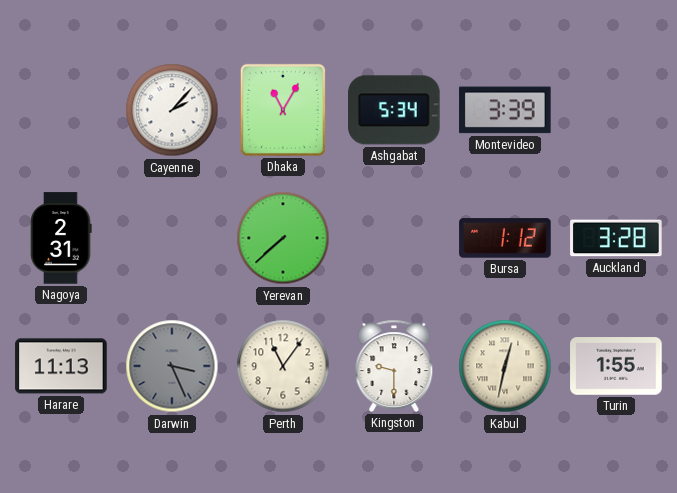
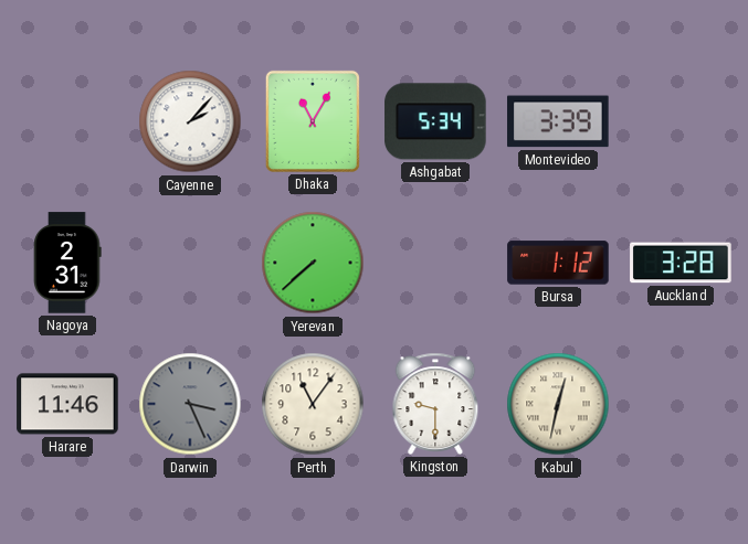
Harare: 11:13 -> 11:46 (67, 404)
Turin: 1:55 -> none (616, 366)
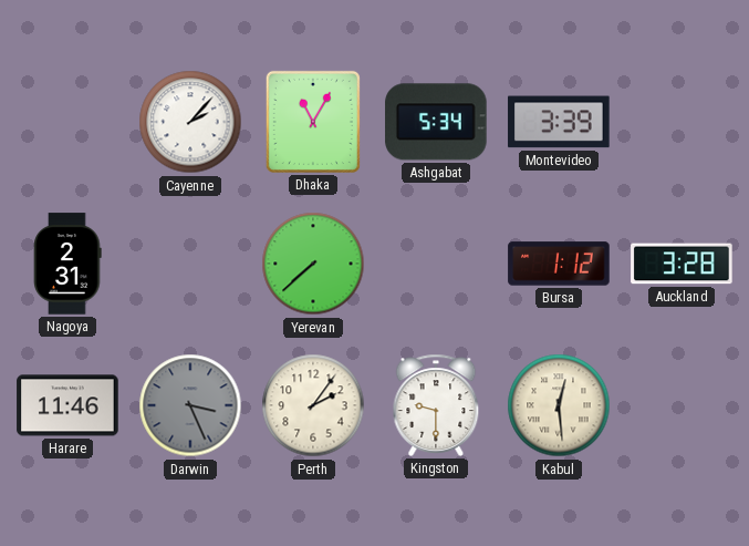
Perth: 11:06 -> 2:06 (313, 405)
Kabul: 12:32 -> 12:29 (559, 405)
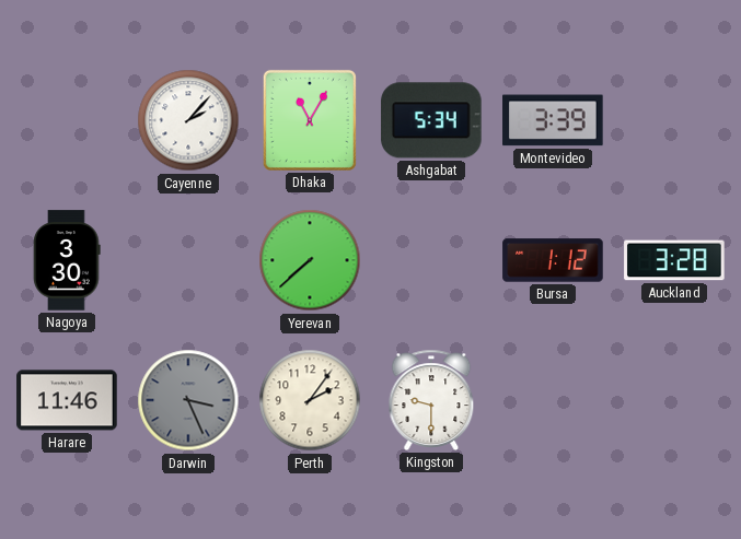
Nagoya: 2:31 -> 3:30 (67, 260)
Kabul: 12:29 -> none (559, 405)
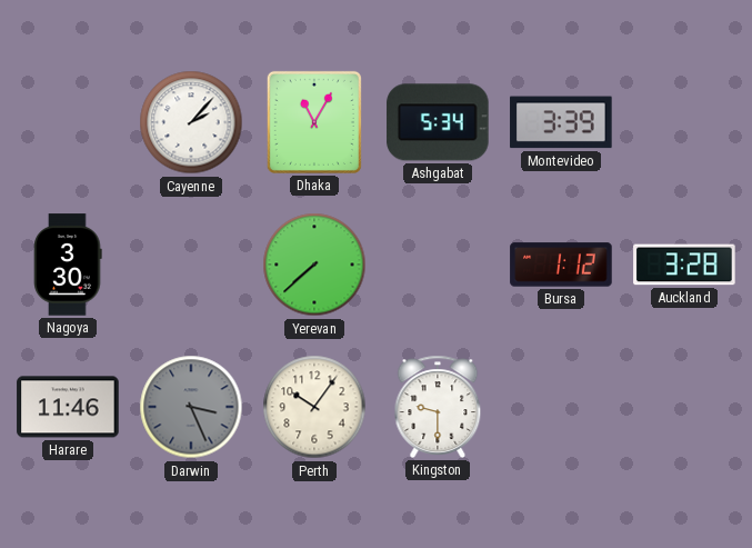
Perth: 2:06 -> 10:06 (314, 407)
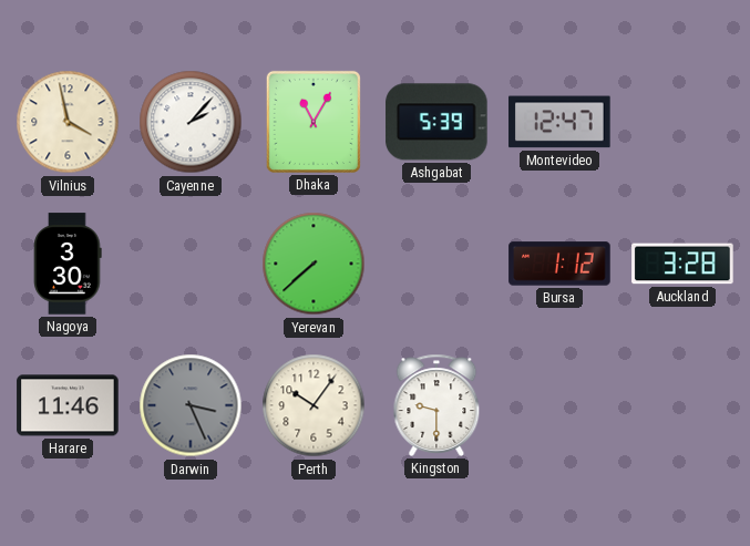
Vilnius: none -> 3:58 (68, 122)
Ashgabat: 5:34 -> 5:39 (436, 122)
Montevideo: 3:39 -> 12:47 (559, 122)
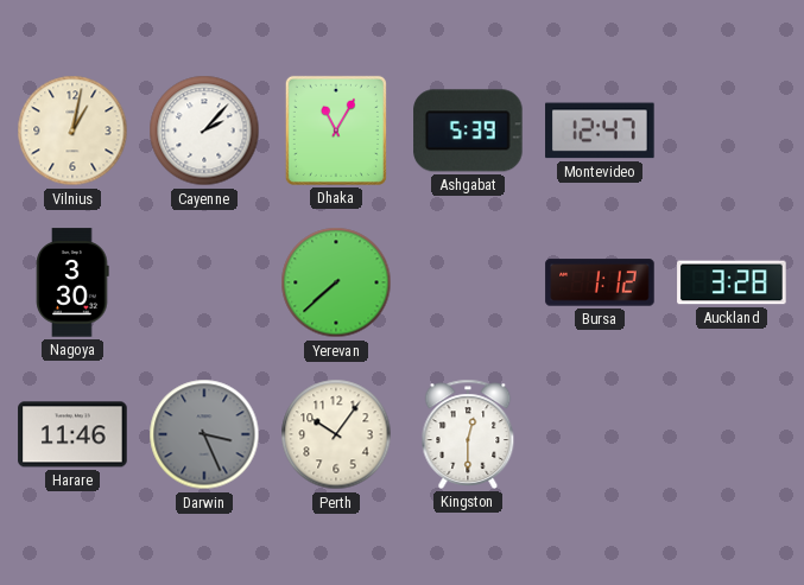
Vilnius: 3:58 -> 1:02 (72, 131)
Kingston: 9:30 -> 12:30 (468, 434)
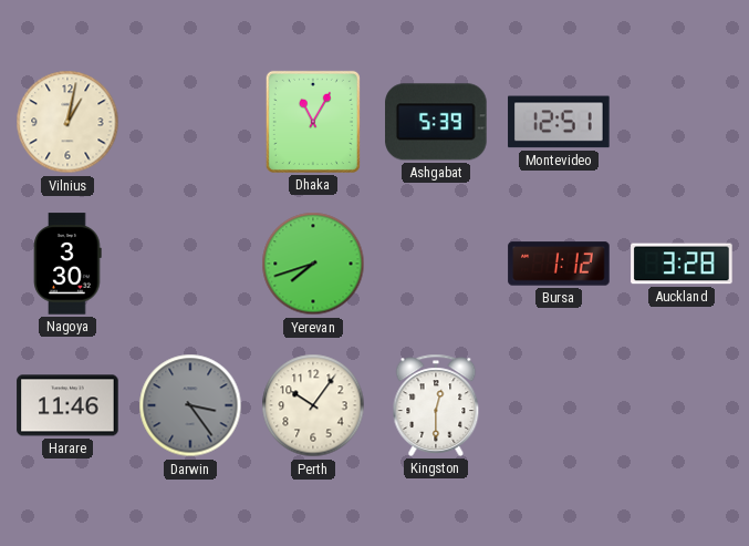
Cayenne: 2:07 -> none (204, 131)
Montevideo: 12:47 -> 12:51 (559, 122)
Yerevan: 7:38 -> 7:42 (313, 264)
Darwin: 3:26 -> 3:24 (190, 405)
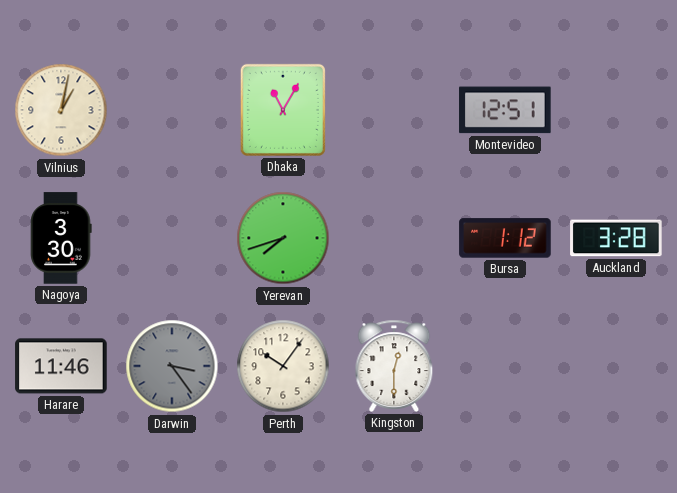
Ashgabat: 5:39 -> none (436, 122)
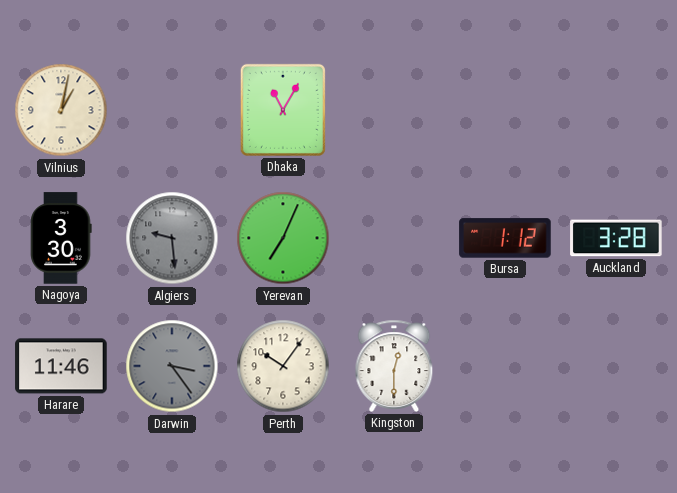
Montevideo: 12:51 -> none (505, 110)
Algiers: none -> 9:29 (172, 238)
Yerevan: 7:42 -> 7:04 (283, 238)
